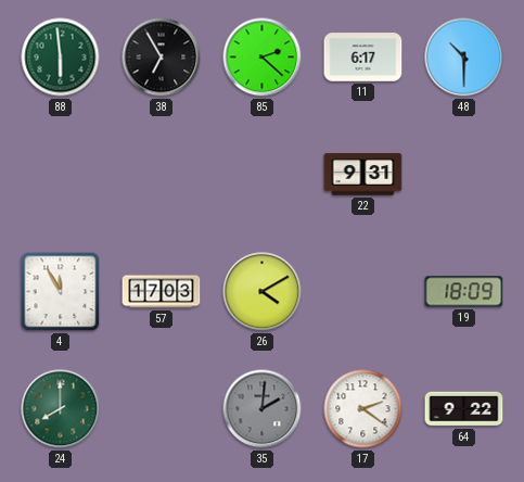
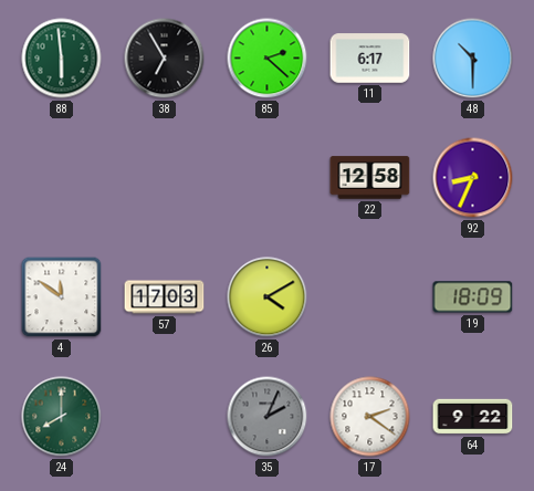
22: 9:31 -> 12:58 (370, 178)
92: none -> 8:34 (473, 178)
4: 11:55 -> 11:51 (62, 297)
35: 2:01 -> 2:04 (268, 417)
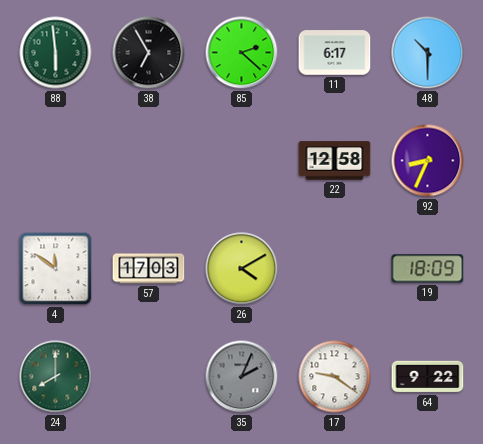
17: 2:21 -> 9:21 (335, 377)
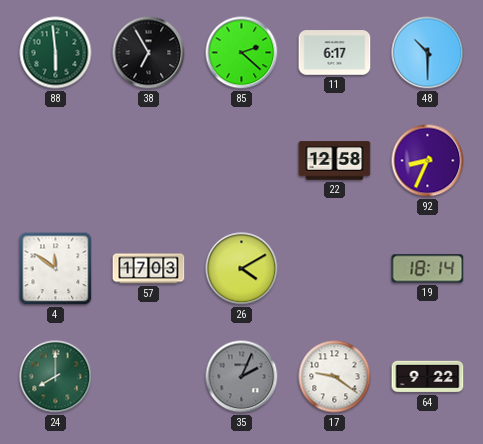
19: 18:09 -> 18:14 (428, 269)
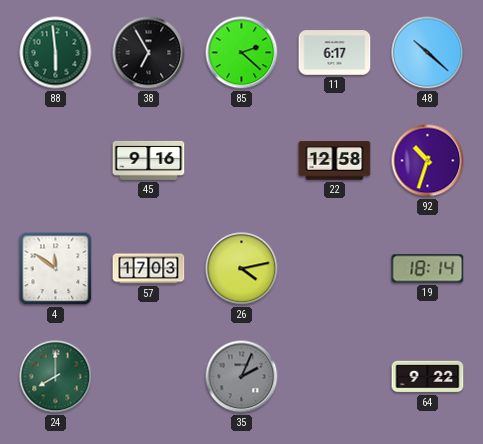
48: 10:30 -> 10:22 (428, 53)
45: none -> 9:16 (149, 160)
92: 8:34 -> 10:33 (428, 161)
26: 4:10 -> 4:13 (242, 269)
17: 9:21 -> none (335, 377)
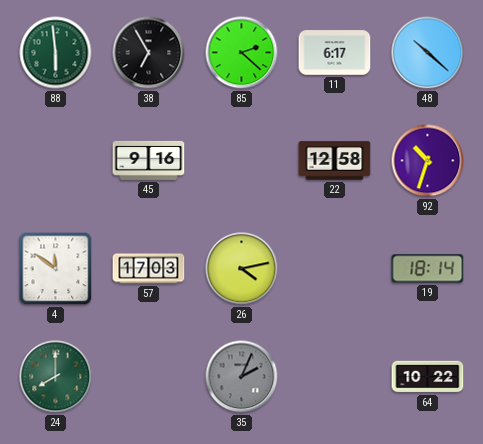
64: 9:22 -> 10:22 (428, 377)
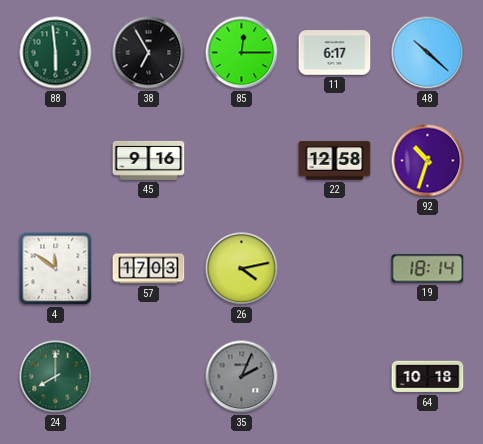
85: 2:22 -> 12:15 (242, 53)
64: 10:22 -> 10:18 (428, 377)
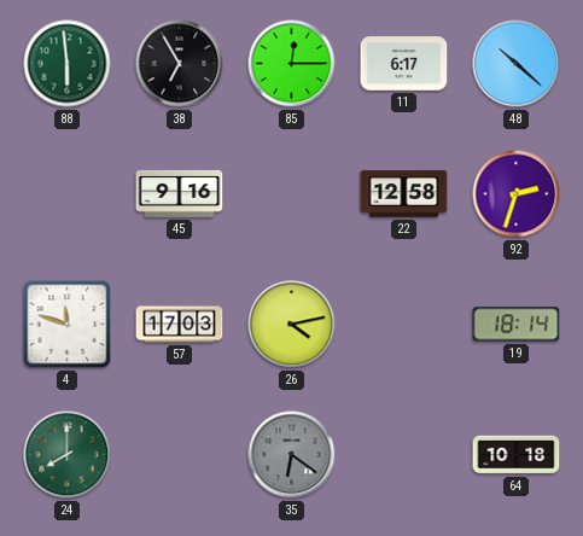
92: 10:33 -> 2:33 (517, 194)
4: 11:51 -> 11:48 (68, 325)
35: 2:04 -> 6:21 (292, 455)
